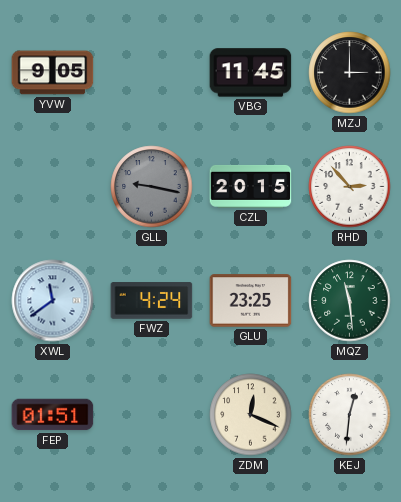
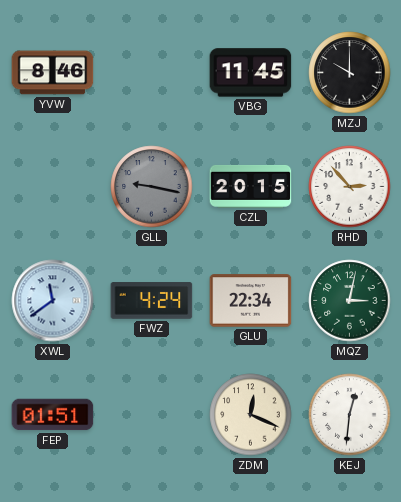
YVW: 9:05 -> 8:46 (53, 73)
MZJ: 3:00 -> 10:00 (350, 73)
GLU: 23:25 -> 22:34 (251, 301)
MQZ: 11:29 -> 3:02 (350, 301)
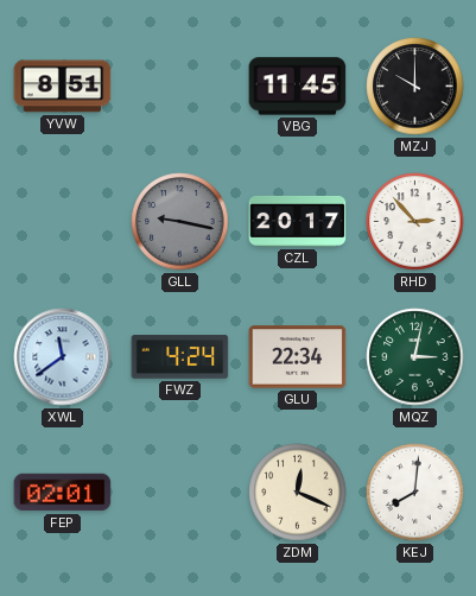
YVW: 8:46 -> 8:51 (63, 87)
CZL: 20:15 -> 20:17 (298, 221)
FEP: 01:51 -> 02:01 (63, 493)
KEJ: 12:31 -> 8:01 (415, 493)
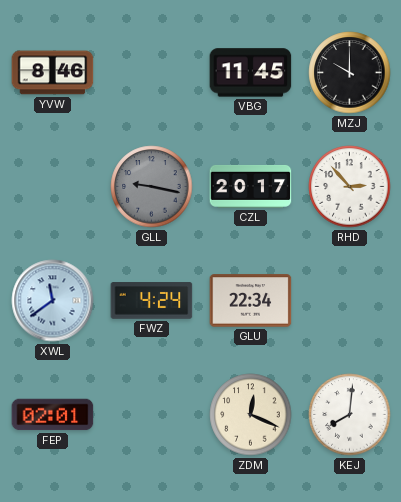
YVW: 8:51 -> 8:46 (53, 73)
MQZ: 3:02 -> none (415, 357)
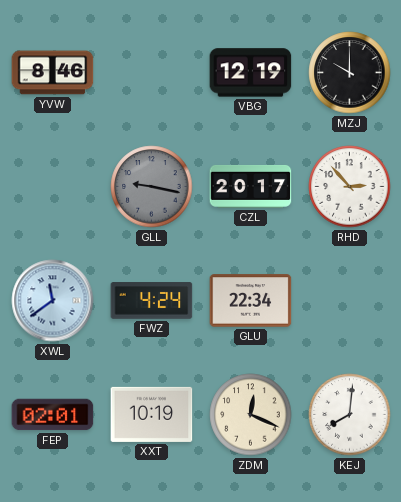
VBG: 11:45 -> 12:19 (251, 73)
XXT: none -> 10:19 (152, 414)
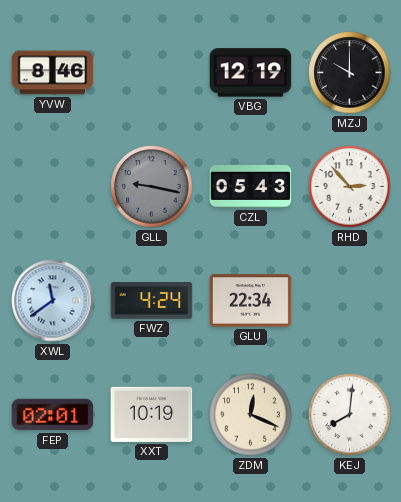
CZL: 20:17 -> 05:43 (251, 186)
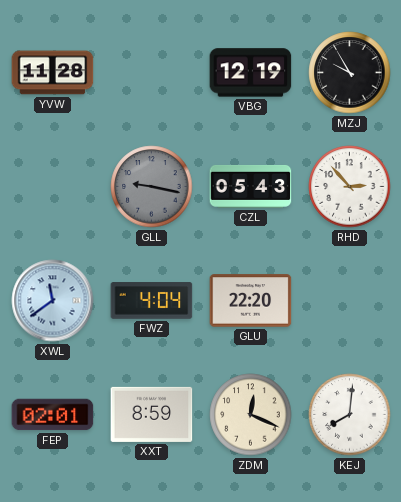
YVW: 8:46 -> 11:28 (53, 73)
MZJ: 10:00 -> 9:55 (350, 73)
FWZ: 4:24 -> 4:04 (152, 301)
GLU: 22:34 -> 22:20 (251, 301)
XXT: 10:19 -> 8:59 (152, 414)
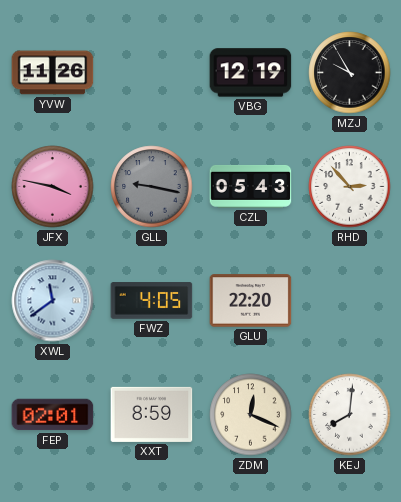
YVW: 11:28 -> 11:26 (53, 73)
JFX: none -> 3:47 (53, 187)
FWZ: 4:04 -> 4:05 (152, 301)
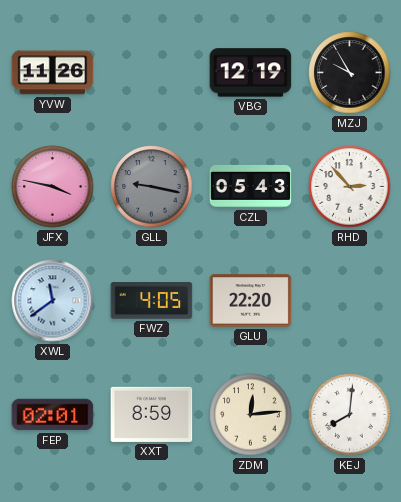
ZDM: 12:19 -> 12:14 (251, 415)
